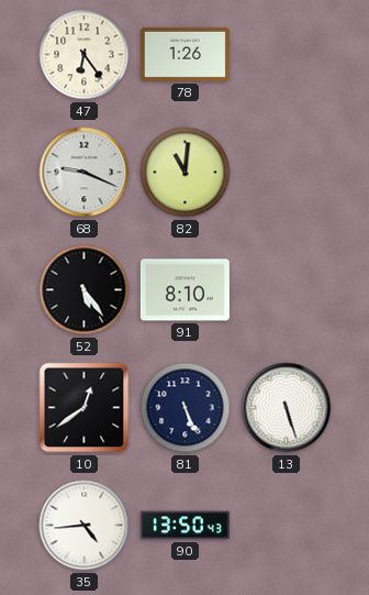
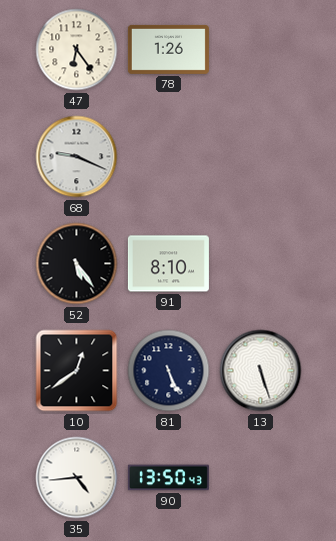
82: 11:01 -> none (186, 173)
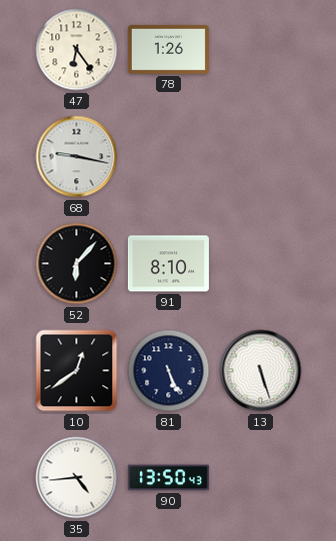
68: 9:19 -> 9:17 (77, 157)
52: 5:24 -> 6:07 (77, 264)
